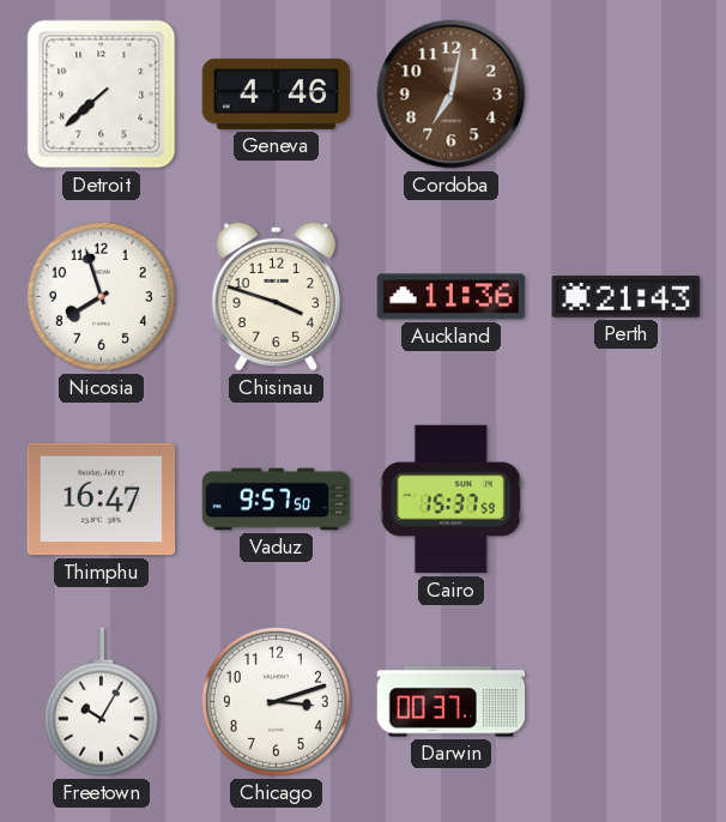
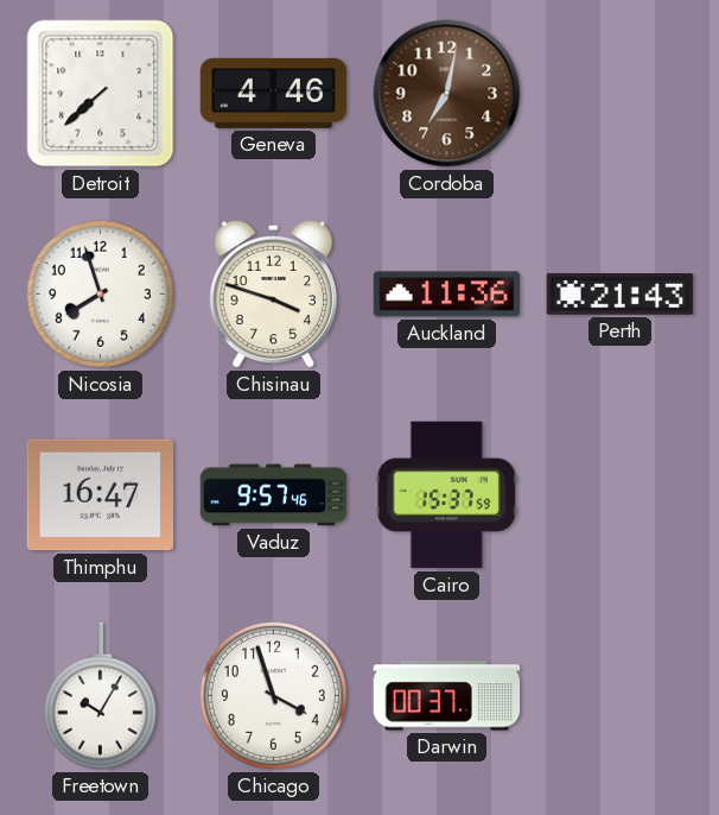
Vaduz: 9:57:50 -> 9:57:46 (274, 495)
Chicago: 3:12 -> 3:57 (273, 695)
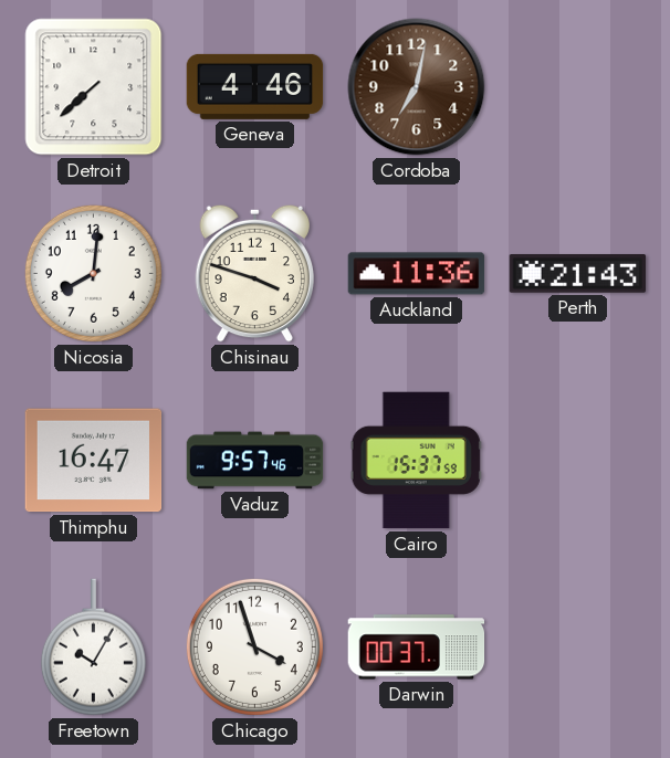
Nicosia: 7:57 -> 8:01 (93, 273)
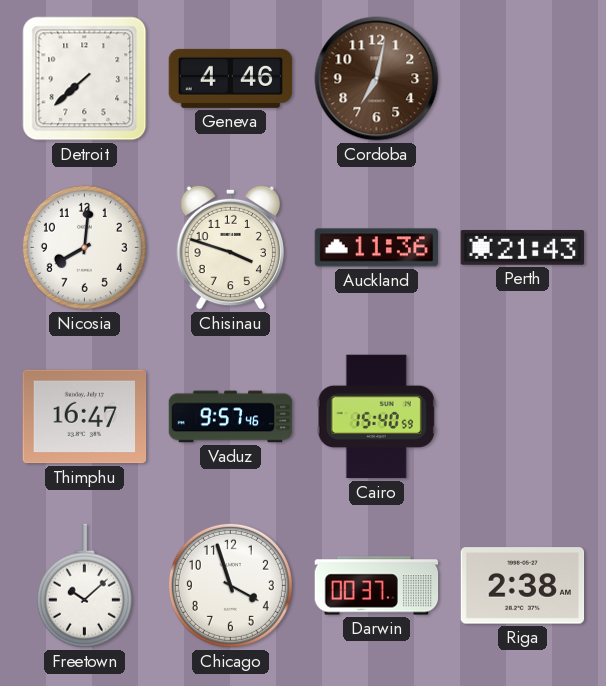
Cairo: 15:37 -> 15:40 (376, 417)
Freetown: 10:05 -> 10:08 (84, 586)
Riga: none -> 2:38 (523, 586)
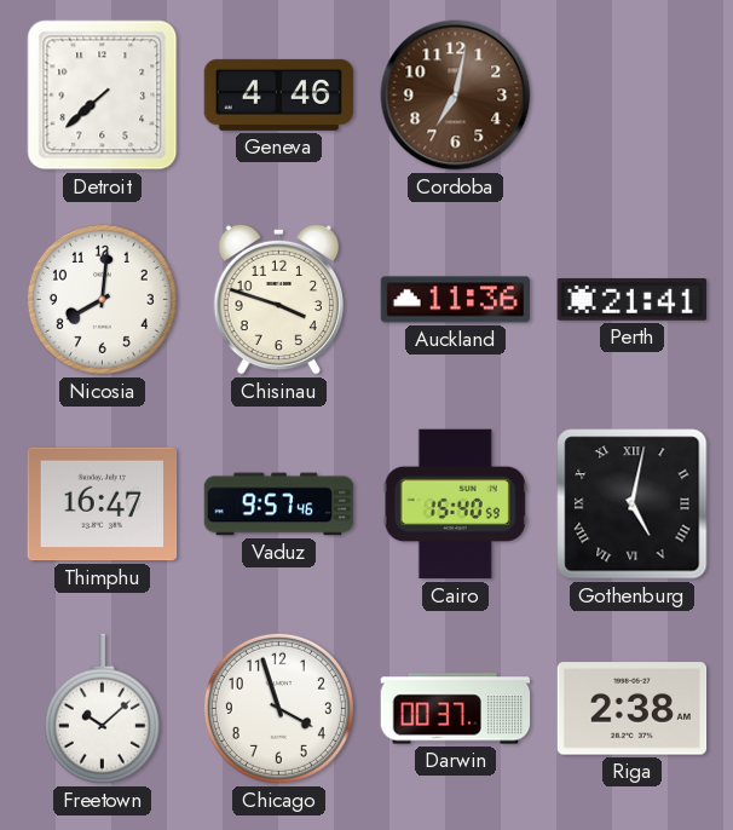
Perth: 21:43 -> 21:41 (633, 300)
Gothenburg: none -> 5:02 (633, 505)
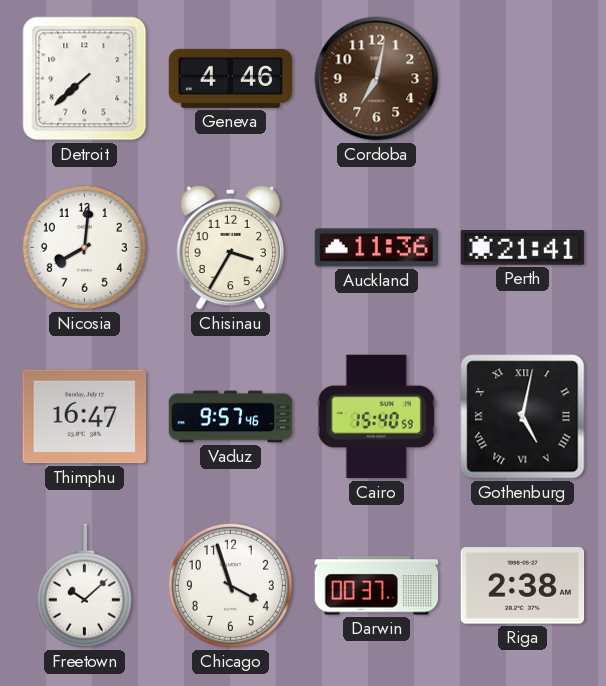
Chisinau: 3:48 -> 3:35 (230, 247)
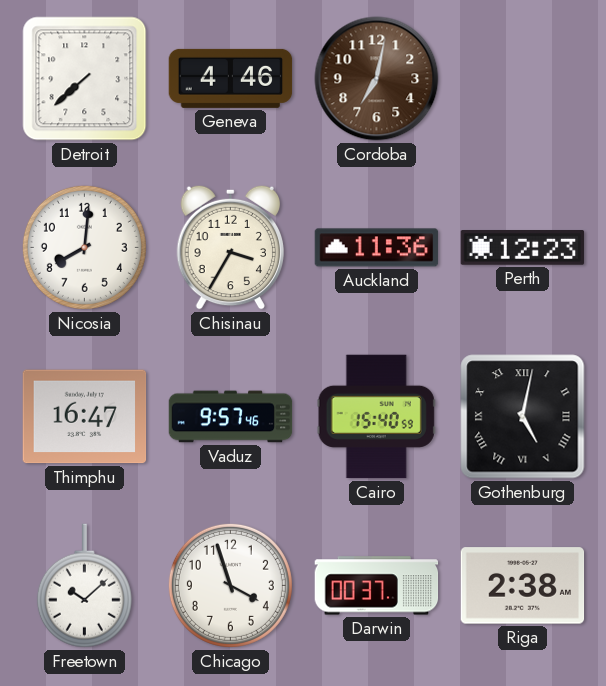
Perth: 21:41 -> 12:23 (523, 248)
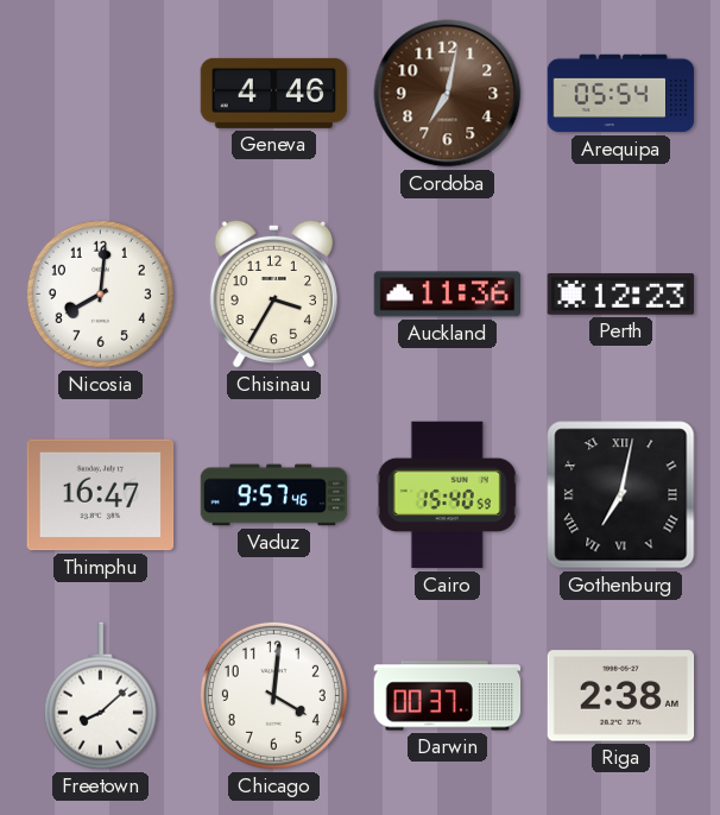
Detroit: 7:38 -> none (85, 79)
Arequipa: none -> 05:54 (621, 94)
Gothenburg: 5:02 -> 7:02 (621, 495)
Freetown: 10:08 -> 8:08 (100, 696)
Chicago: 3:57 -> 4:01 (273, 695)
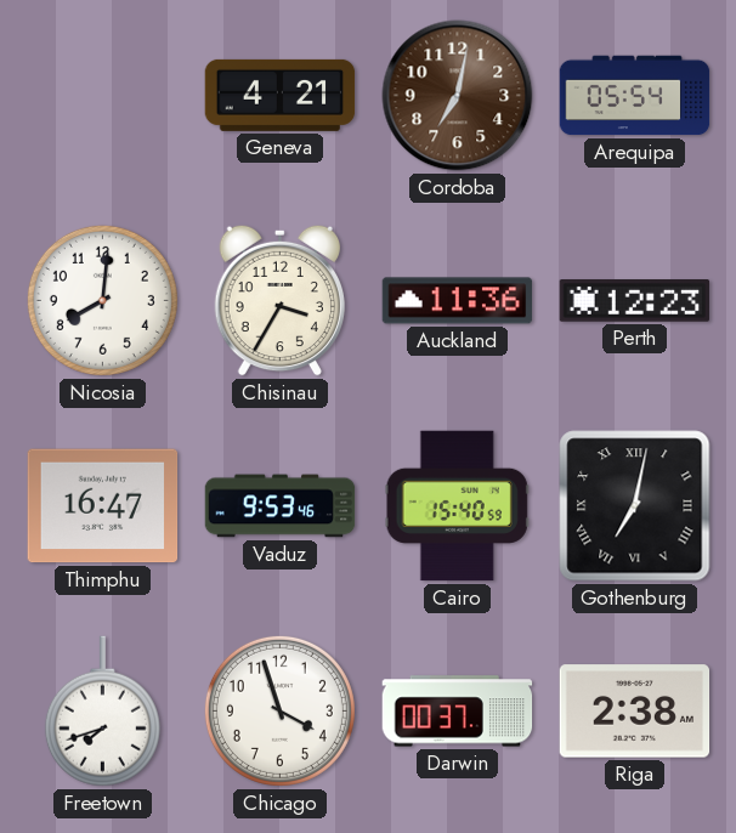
Geneva: 4:46 -> 4:21 (281, 95)
Vaduz: 9:57 -> 9:53 (281, 506)
Freetown: 8:08 -> 7:42 (102, 712)
Chicago: 4:01 -> 3:57 (279, 710)
